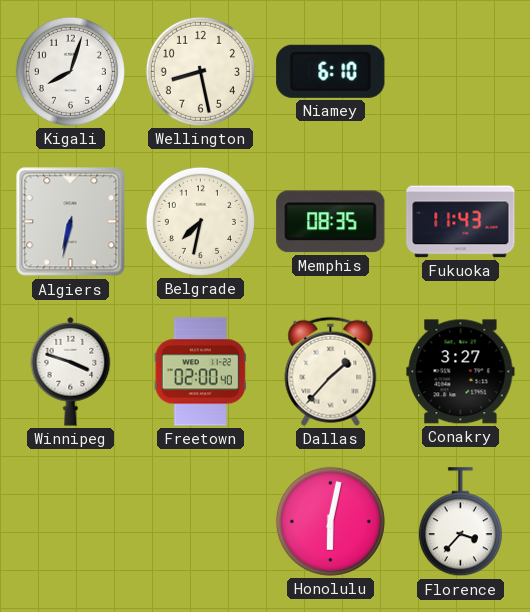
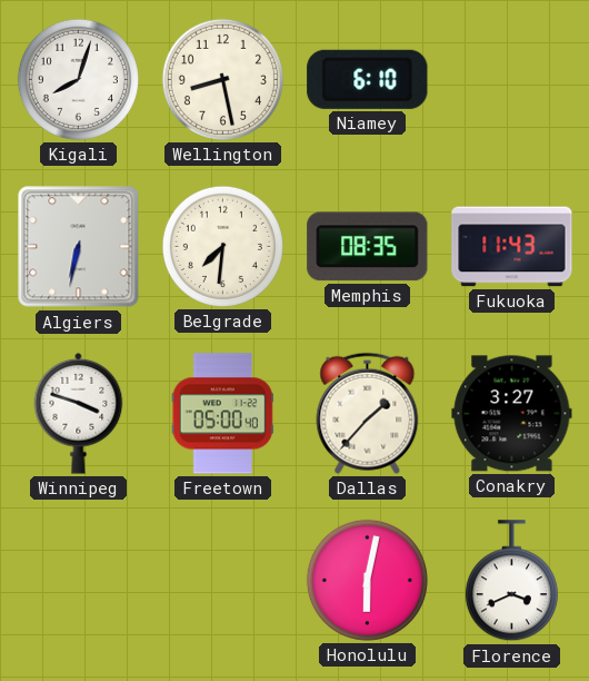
Belgrade: 7:32 -> 7:31 (222, 246)
Freetown: 02:00 -> 05:00 (222, 414)
Florence: 3:37 -> 3:41 (511, 581)
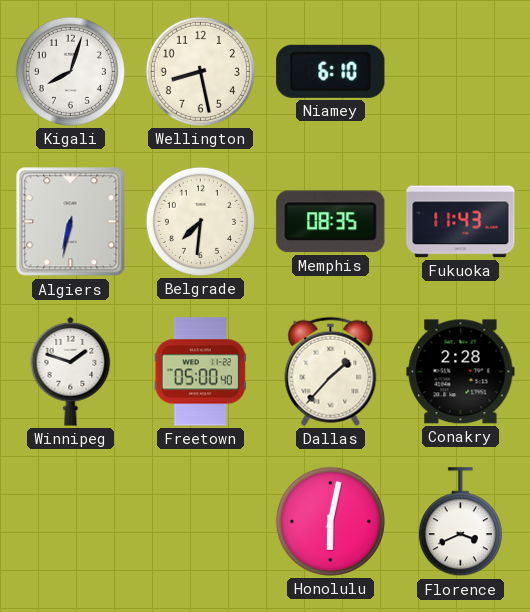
Winnipeg: 3:48 -> 1:48 (71, 371)
Conakry: 3:27 -> 2:28 (461, 372)
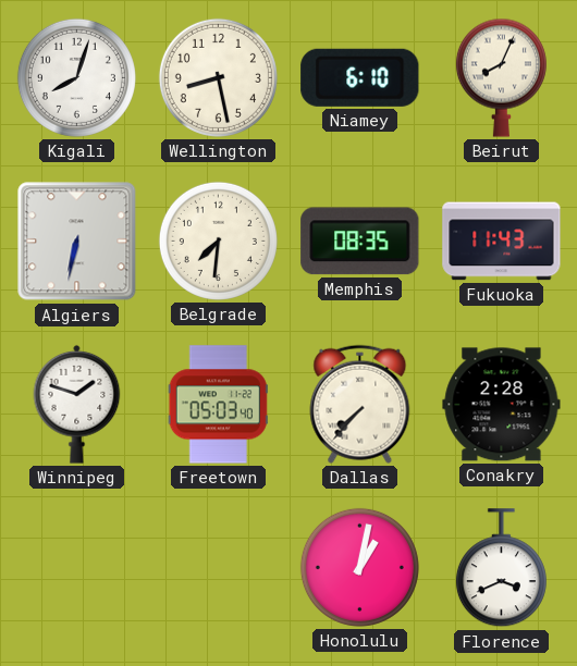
Beirut: none -> 8:04 (501, 77)
Freetown: 05:00 -> 05:03 (218, 405)
Dallas: 1:37 -> 7:37 (360, 404)
Honolulu: 6:02 -> 1:02 (359, 567)
